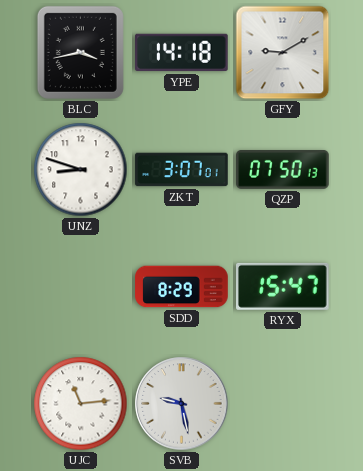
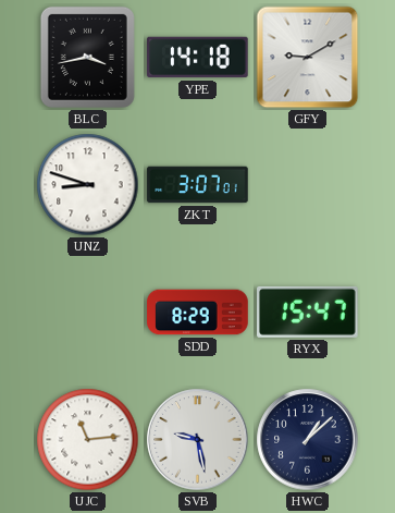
QZP: 07:50 -> none (283, 170)
HWC: none -> 1:08 (308, 440)
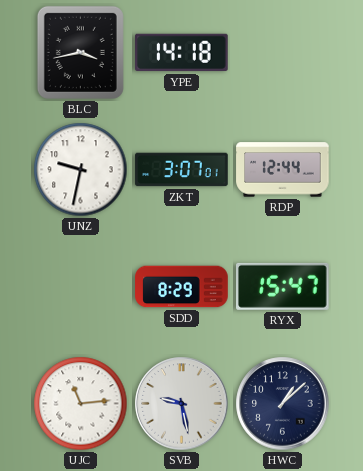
GFY: 9:10 -> none (308, 58)
UNZ: 8:48 -> 9:32 (81, 170)
RDP: none -> 12:44 (283, 170)
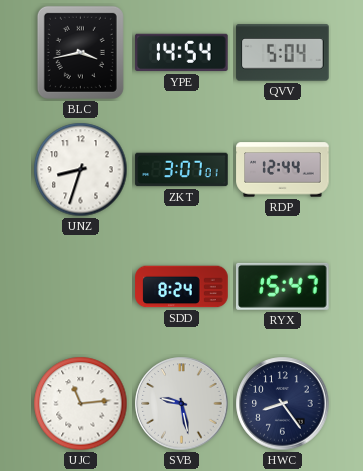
YPE: 14:18 -> 14:54 (182, 53)
QVV: none -> 5:04 (283, 53)
UNZ: 9:32 -> 8:33 (81, 170)
SDD: 8:29 -> 8:24 (182, 287)
HWC: 1:08 -> 8:24 (283, 404)
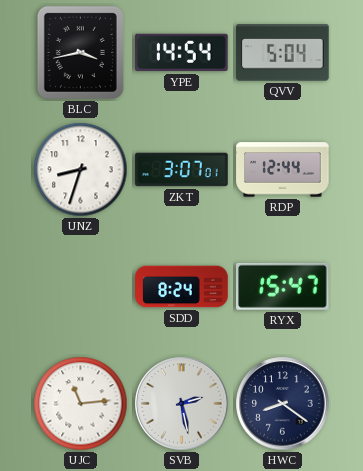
SVB: 9:28 -> 2:28 (182, 404)
HWC: 8:24 -> 8:21 (283, 404)
